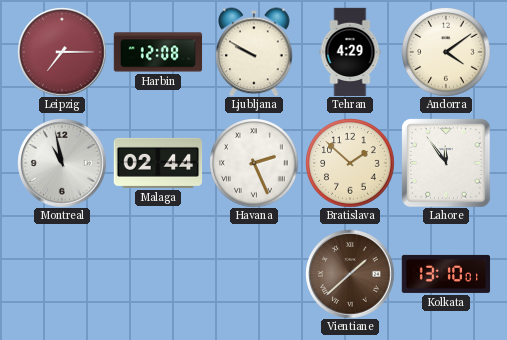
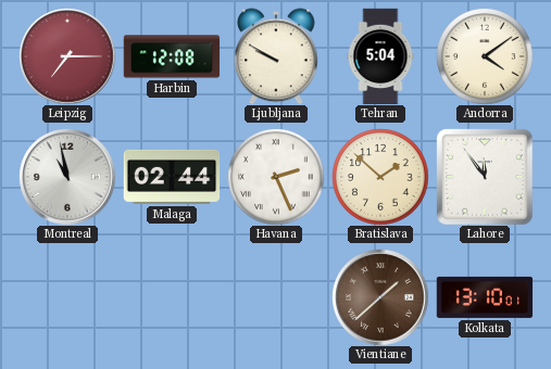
Tehran: 4:29 -> 5:04 (380, 56)
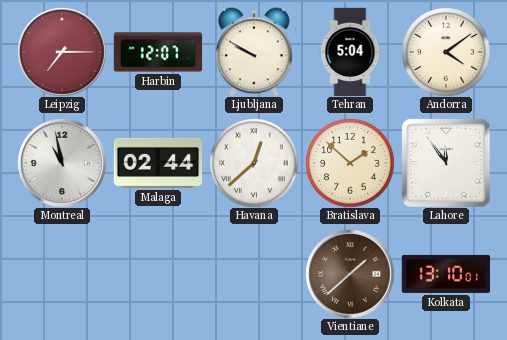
Harbin: 12:08 -> 12:07 (158, 52)
Havana: 2:26 -> 12:38 (254, 163)
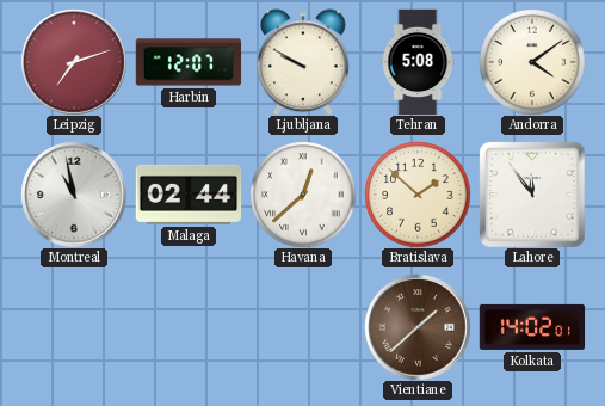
Leipzig: 7:15 -> 7:12 (74, 62)
Tehran: 5:04 -> 5:08 (418, 62)
Kolkata: 13:10 -> 14:02 (532, 327)
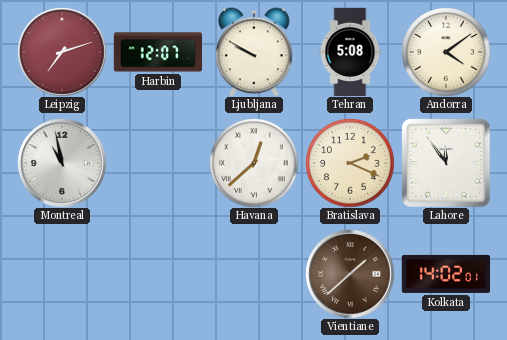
Malaga: 02:44 -> none (189, 195)
Bratislava: 1:52 -> 2:19 (350, 163)
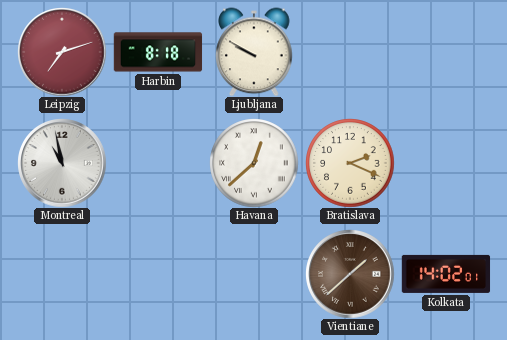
Harbin: 12:07 -> 8:18 (158, 52)
Tehran: 5:08 -> none (350, 52)
Andorra: 4:09 -> none (446, 52)
Lahore: 11:54 -> none (446, 163)
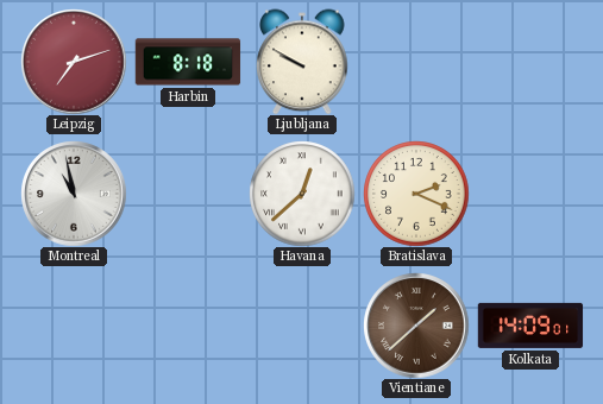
Kolkata: 14:02 -> 14:09 (530, 326)
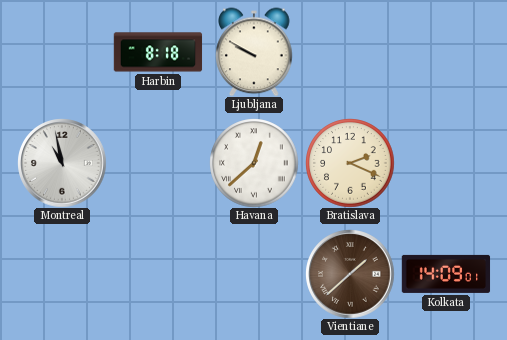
Leipzig: 7:12 -> none (74, 62)
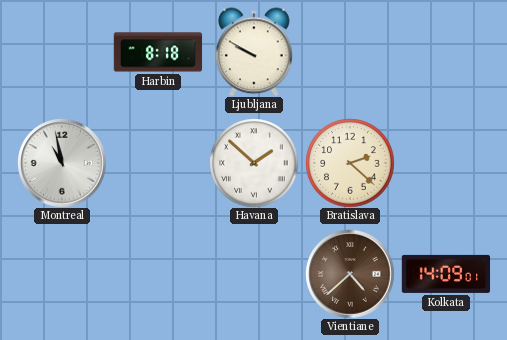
Havana: 12:38 -> 1:52 (254, 163)
Bratislava: 2:19 -> 2:22 (350, 163)
Vientiane: 1:38 -> 4:38 (350, 274)
